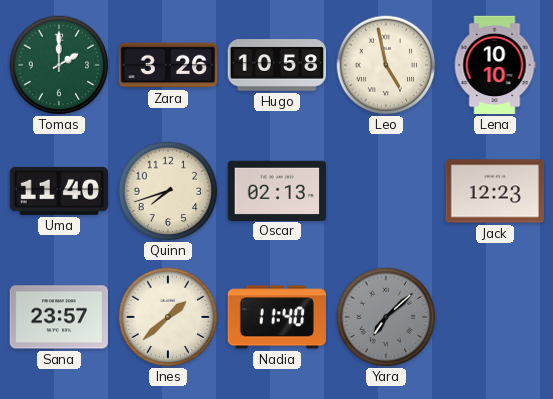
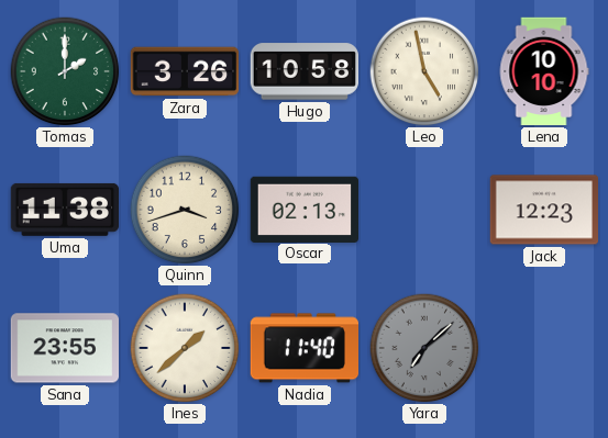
Uma: 11:40 -> 11:38 (64, 210)
Quinn: 7:42 -> 3:42 (185, 210)
Sana: 23:57 -> 23:55 (64, 348)
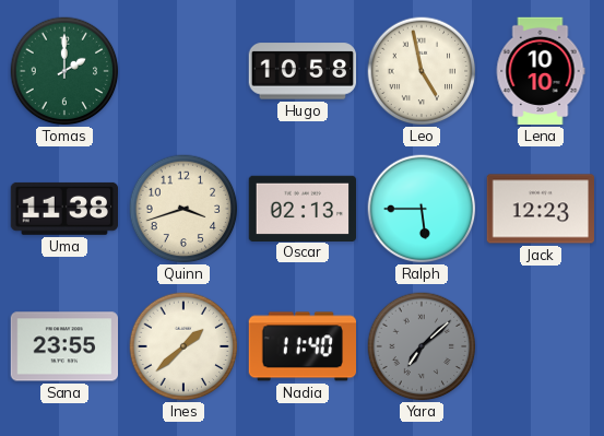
Zara: 3:26 -> none (185, 71)
Ralph: none -> 5:45 (422, 209)
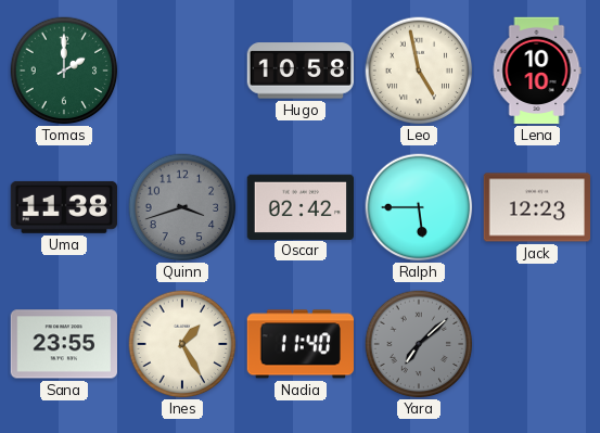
Quinn dial: cream -> grey (182, 207)
Oscar: 02:13 -> 02:42 (301, 206)
Ines: 1:38 -> 1:25 (182, 344)
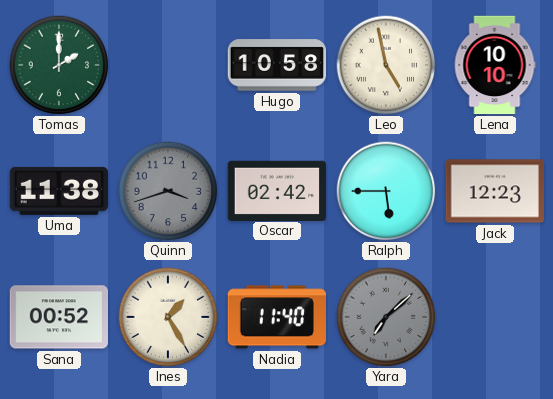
Sana: 23:55 -> 00:52 (58, 317)
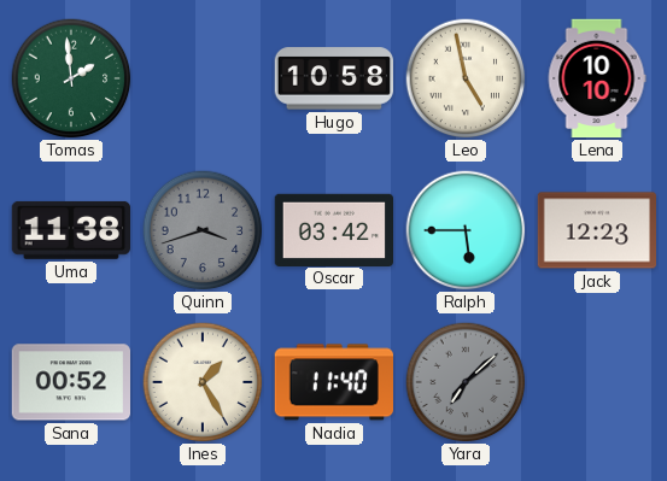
Tomas: 2:00 -> 1:59 (71, 78)
Oscar: 02:42 -> 03:42 (334, 229)
